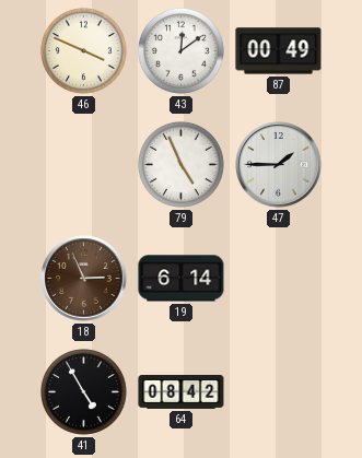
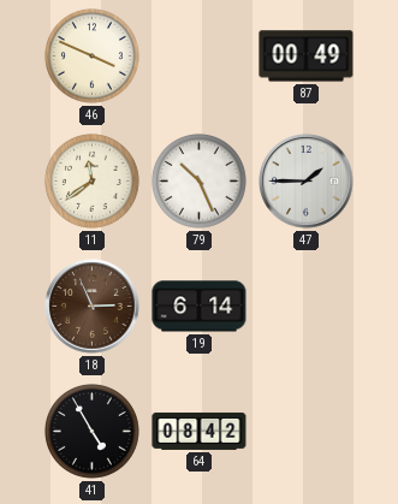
43: 12:09 -> none (180, 50)
11: none -> 11:39 (91, 180)
79: 4:56 -> 10:26 (198, 180)
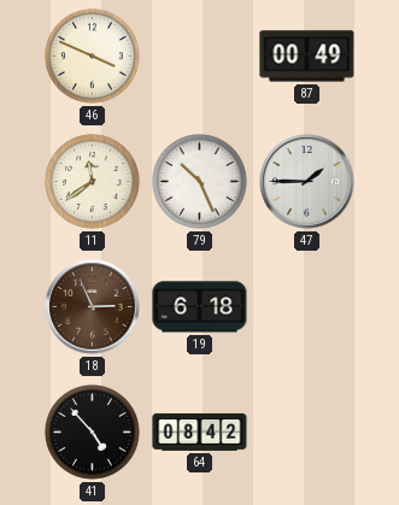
19: 6:14 -> 6:18 (200, 307)
41: 4:55 -> 4:53 (92, 431)
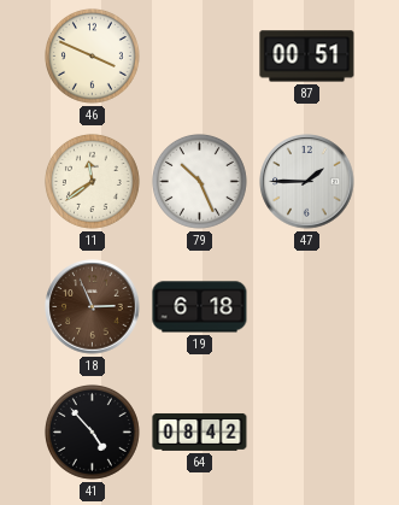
87: 00:49 -> 00:51 (307, 57)
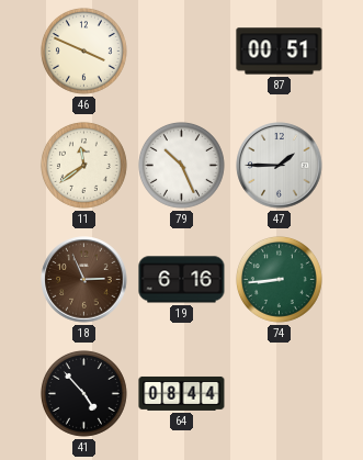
19: 6:18 -> 6:16 (182, 280)
74: none -> 8:44 (279, 279)
64: 08:42 -> 08:44 (182, 393)
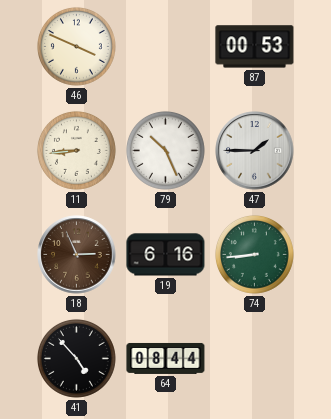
87: 00:51 -> 00:53 (255, 47)
11: 11:39 -> 8:44 (76, 150)
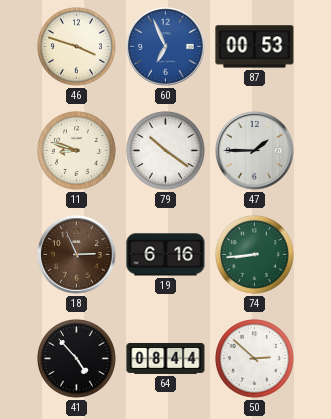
46: 3:49 -> 3:48 (76, 46)
60: none -> 6:56 (166, 47)
11: 8:44 -> 8:48 (76, 150)
79: 10:26 -> 10:21 (165, 150)
50: none -> 2:52 (254, 358)
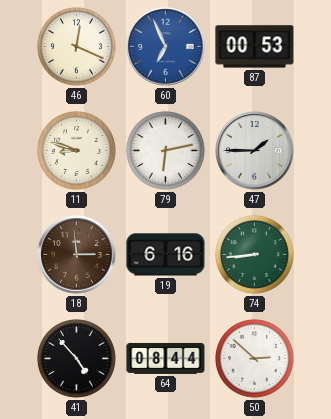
46: 3:48 -> 12:19 (76, 46)
79: 10:21 -> 6:13 (165, 150)
18: 2:56 -> 2:59 (77, 255)
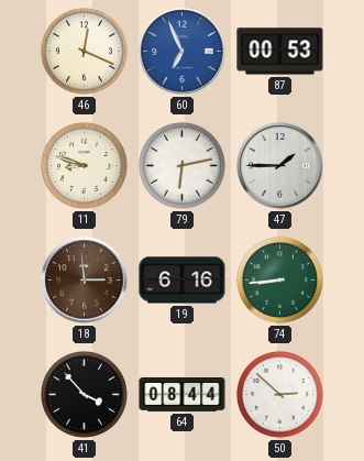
41: 4:53 -> 3:53 (84, 394)
